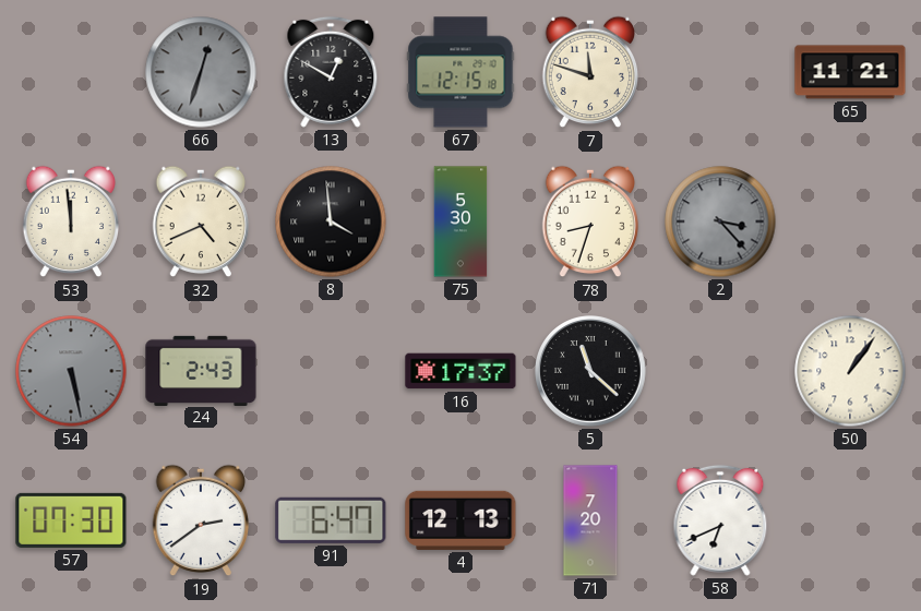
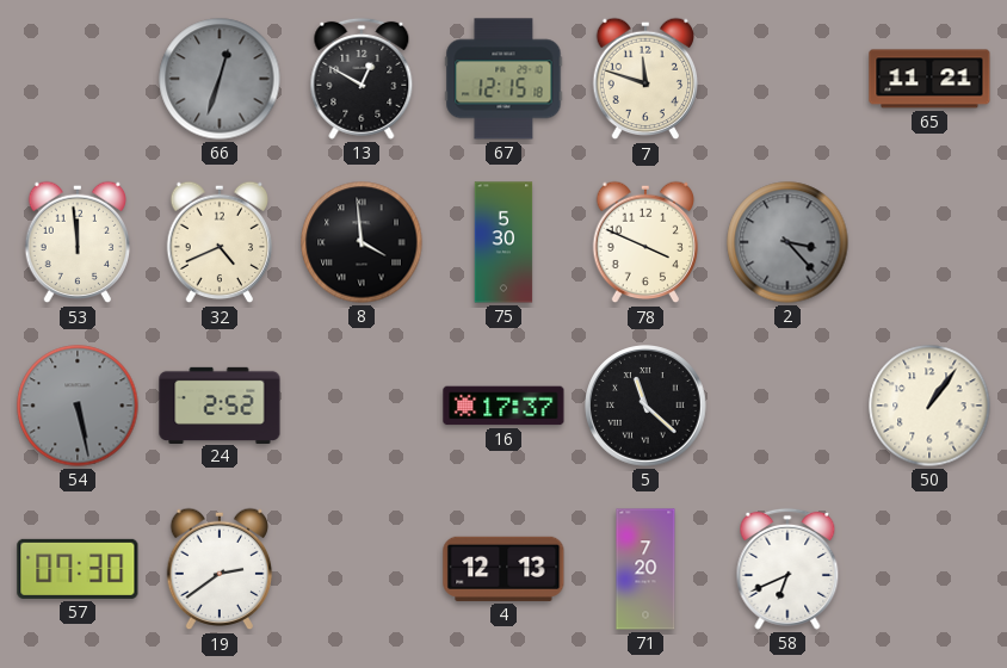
78: 8:33 -> 3:49 (645, 242)
24: 2:43 -> 2:52 (220, 404)
91: 6:47 -> none (331, 520)
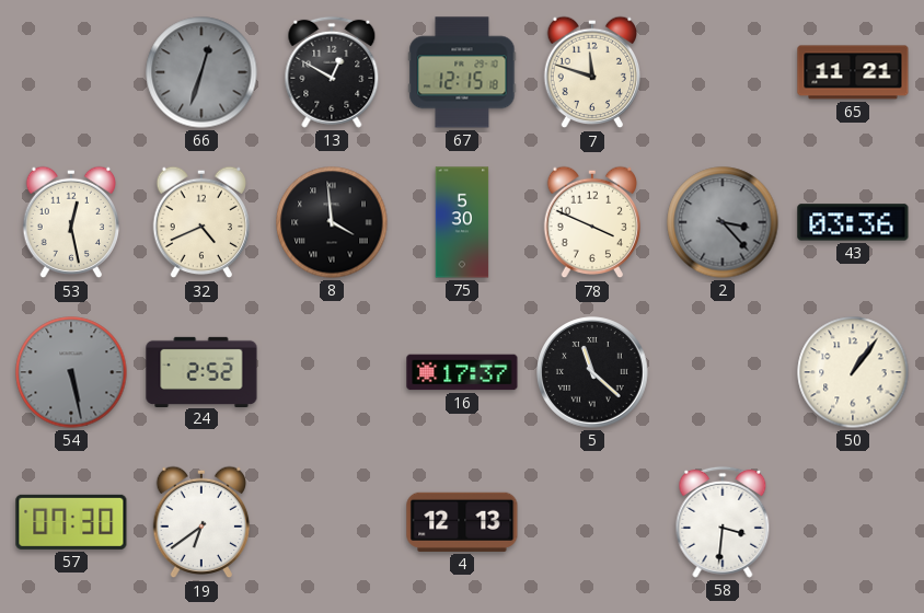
53: 11:59 -> 12:28 (71, 222)
43: none -> 03:36 (853, 222)
19: 2:39 -> 6:39 (201, 522)
71: 7:20 -> none (645, 569)
58: 6:41 -> 3:31 (723, 522)
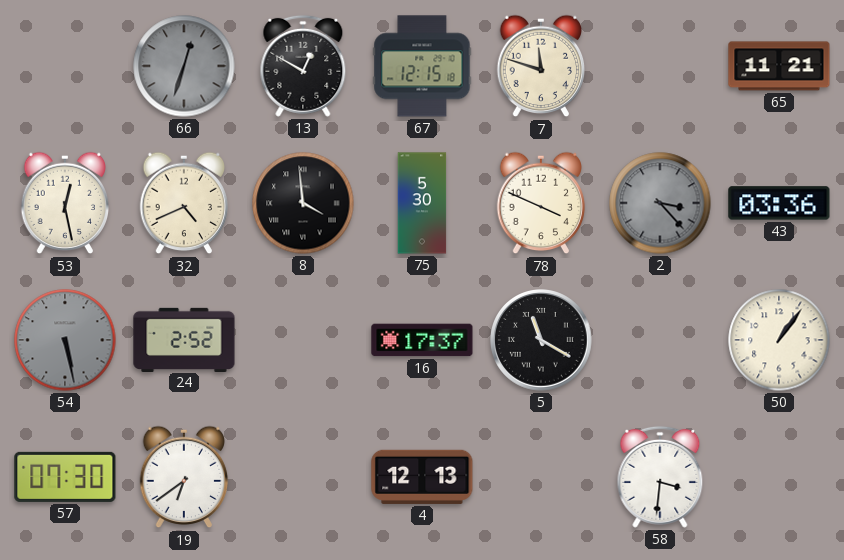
5: 11:22 -> 11:20 (541, 340)
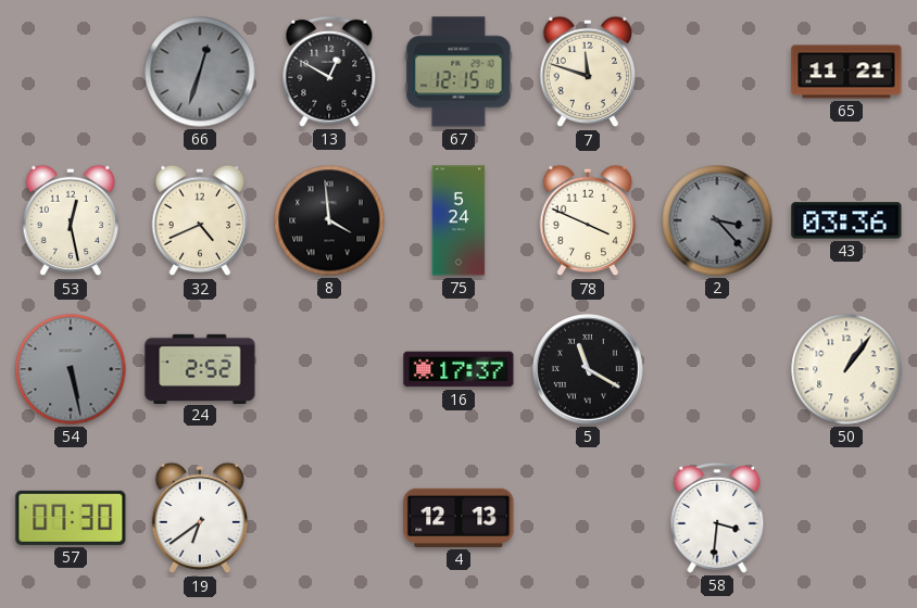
75: 5:30 -> 5:24 (458, 220)
